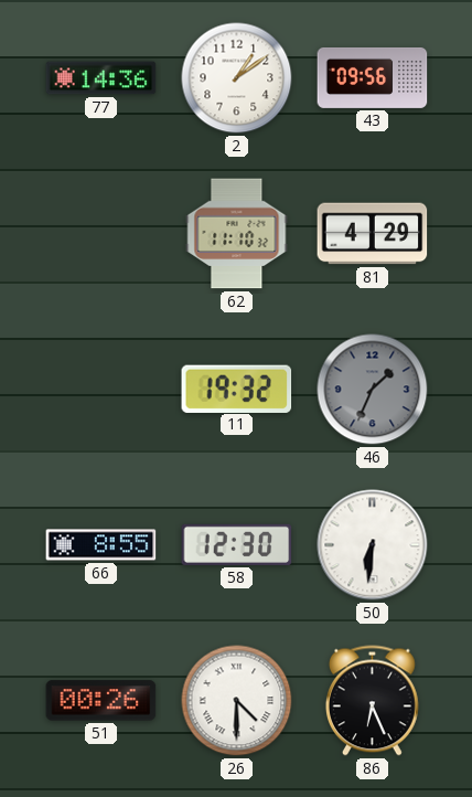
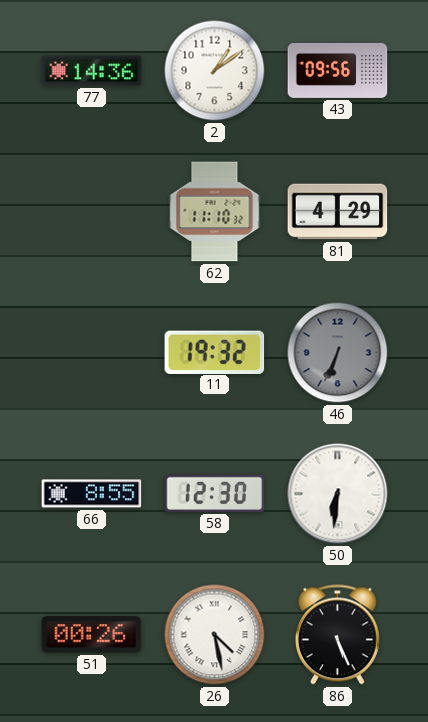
46: 1:34 -> 6:34 (338, 353)
26: 4:30 -> 4:28 (215, 635)
86: 6:26 -> 5:26 (337, 635)
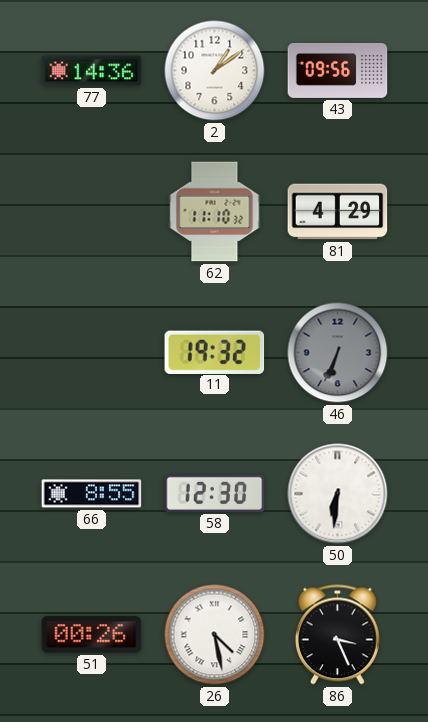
86: 5:26 -> 3:26 (337, 635)
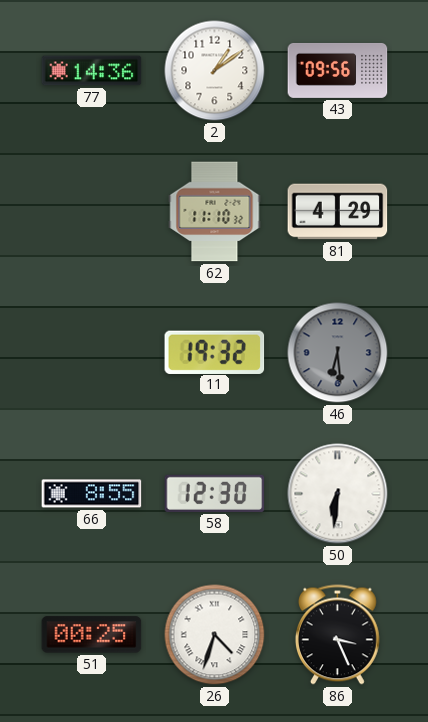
46: 6:34 -> 6:29 (338, 353)
51: 00:26 -> 00:25 (92, 635)
26: 4:28 -> 4:33 (215, 635)
